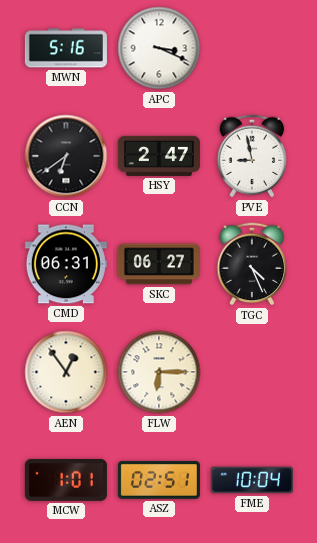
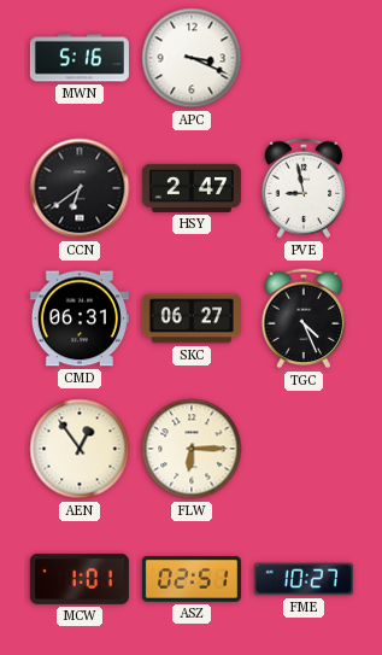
FME: 10:04 -> 10:27 (304, 579)
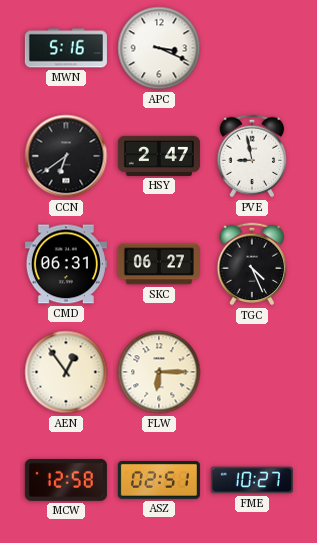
MCW: 1:01 -> 12:58 (66, 480)
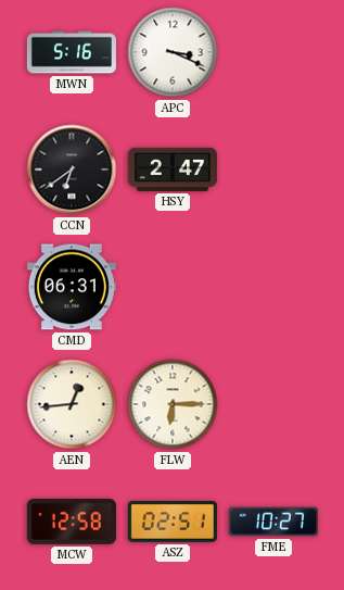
PVE: 8:58 -> none (252, 156)
SKC: 06:27 -> none (159, 264)
TGC: 4:26 -> none (252, 264)
AEN: 12:54 -> 12:44 (72, 404)
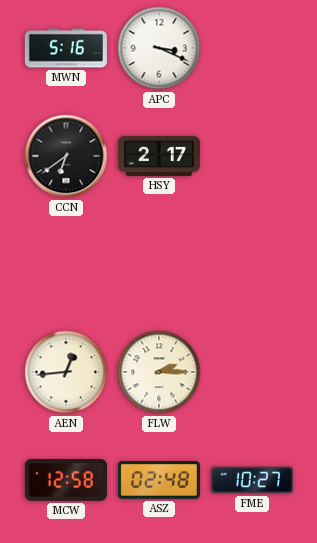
HSY: 2:47 -> 2:17 (159, 156)
CMD: 06:31 -> none (72, 287)
FLW: 6:15 -> 2:15 (159, 372)
ASZ: 02:51 -> 02:48 (159, 480)
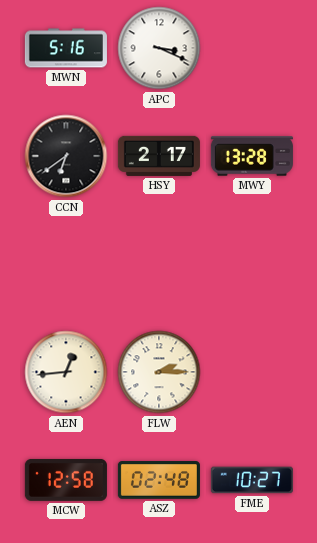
MWY: none -> 13:28 (252, 156)
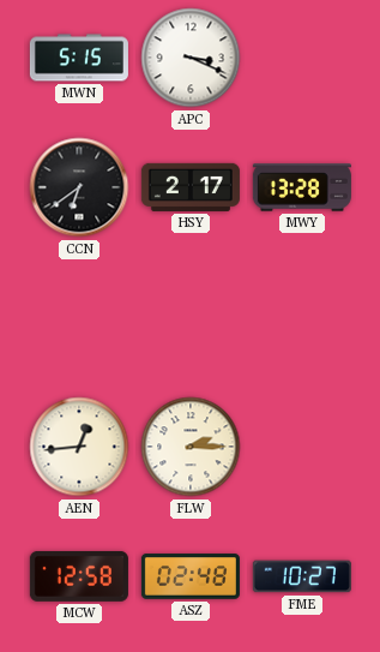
MWN: 5:16 -> 5:15 (79, 58)
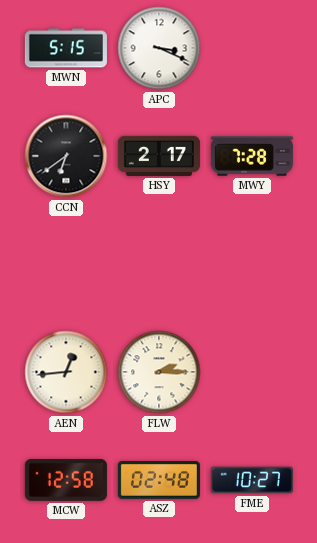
MWY: 13:28 -> 7:28 (252, 156)
